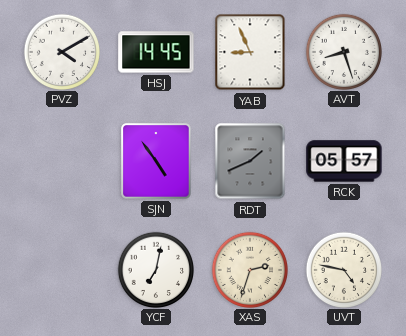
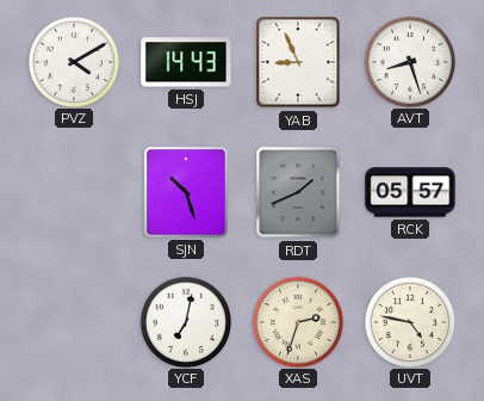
HSJ: 14:45 -> 14:43 (186, 62)
SJN: 4:54 -> 10:27 (186, 192)
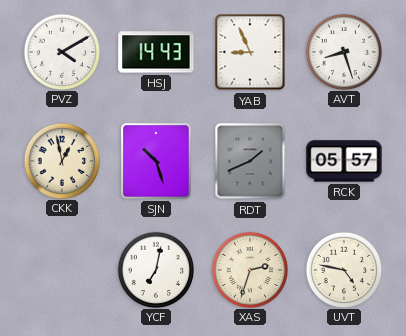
CKK: none -> 12:58 (61, 160)
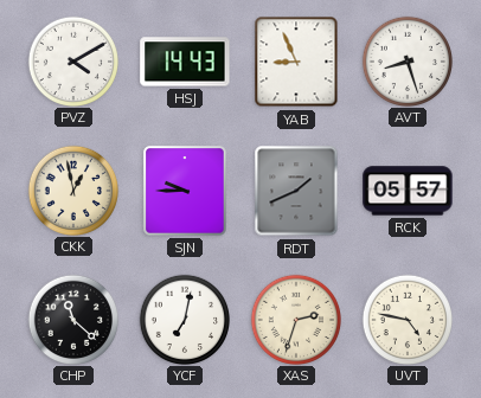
SJN: 10:27 -> 9:45 (185, 191)
CHP: none -> 11:22 (72, 319)
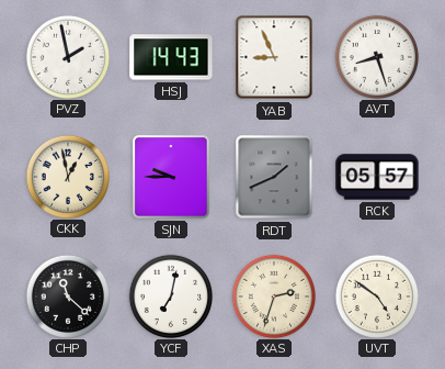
PVZ: 4:10 -> 1:58 (67, 56)
UVT: 4:47 -> 4:51 (376, 295)
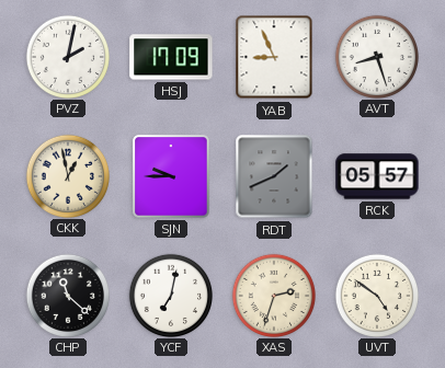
PVZ: 1:58 -> 2:02 (67, 56)
HSJ: 14:43 -> 17:09 (171, 57)
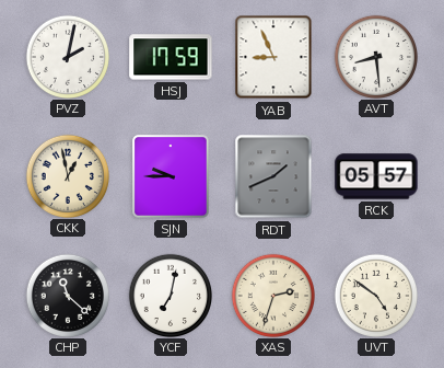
HSJ: 17:09 -> 17:59 (171, 57)
AVT: 8:27 -> 8:29 (375, 56)
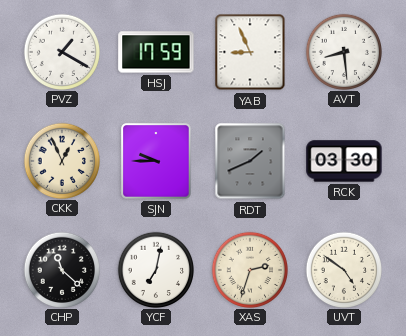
PVZ: 2:02 -> 1:20 (61, 51)
CKK: 12:58 -> 12:56 (61, 160)
RCK: 05:57 -> 03:30 (344, 161)
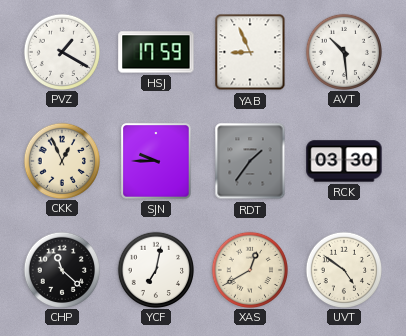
AVT: 8:29 -> 10:29 (343, 51)
RDT: 1:41 -> 1:36 (250, 161)
XAS: 2:33 -> 12:40 (249, 269)
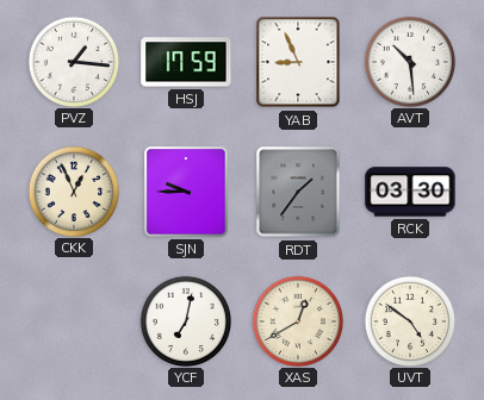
PVZ: 1:20 -> 1:16 (73, 61)
CHP: 11:22 -> none (61, 269)
